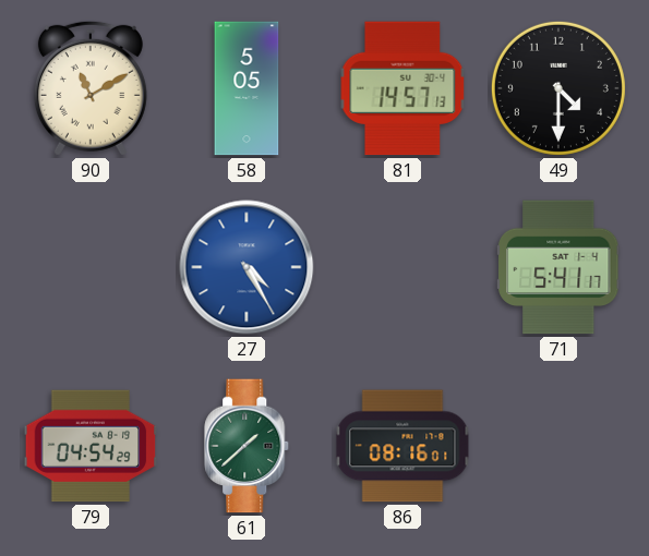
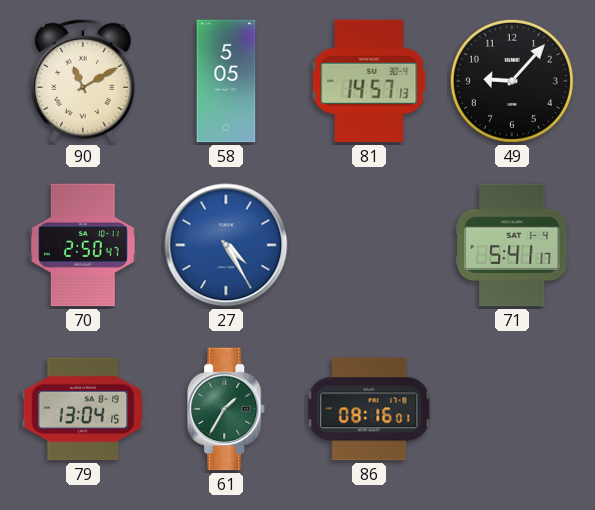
49: 4:30 -> 9:07 (512, 81)
70: none -> 2:50 (83, 245)
79: 04:54 -> 13:04 (83, 409)
61: 1:38 -> 1:35 (227, 409)
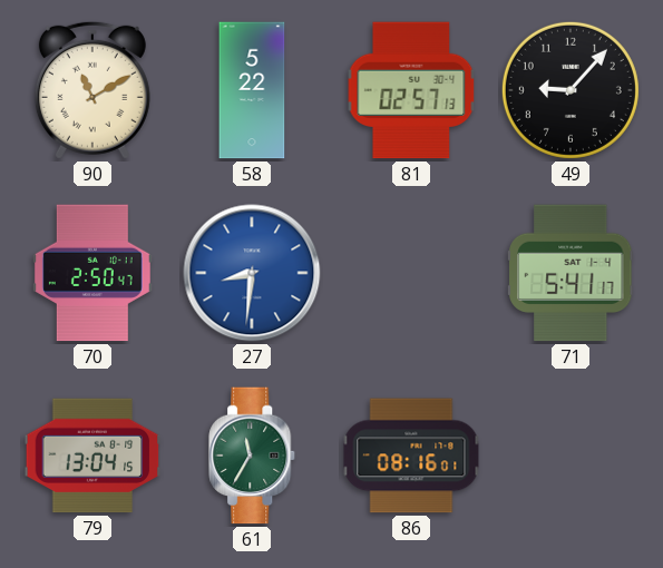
58: 5:05 -> 5:22 (252, 90)
81: 14:57 -> 02:57 (411, 90)
27: 4:25 -> 8:31 (252, 273)
61: 1:35 -> 11:35 (253, 456)
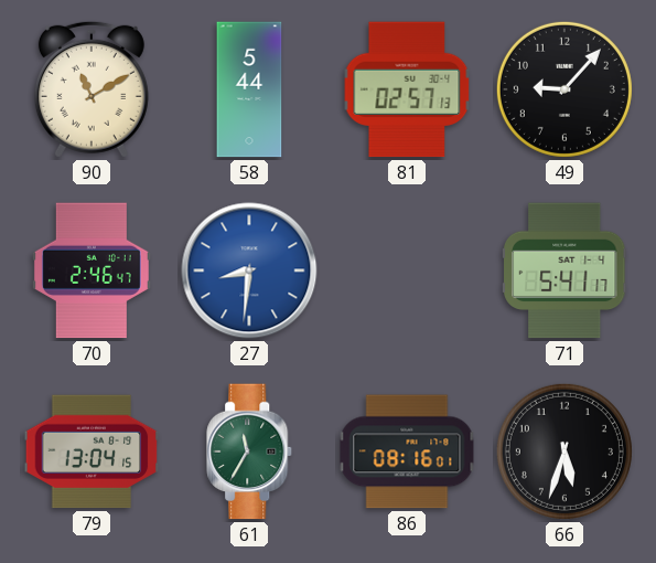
58: 5:22 -> 5:44 (249, 89)
70: 2:50 -> 2:46 (92, 270)
66: none -> 5:33 (564, 452)
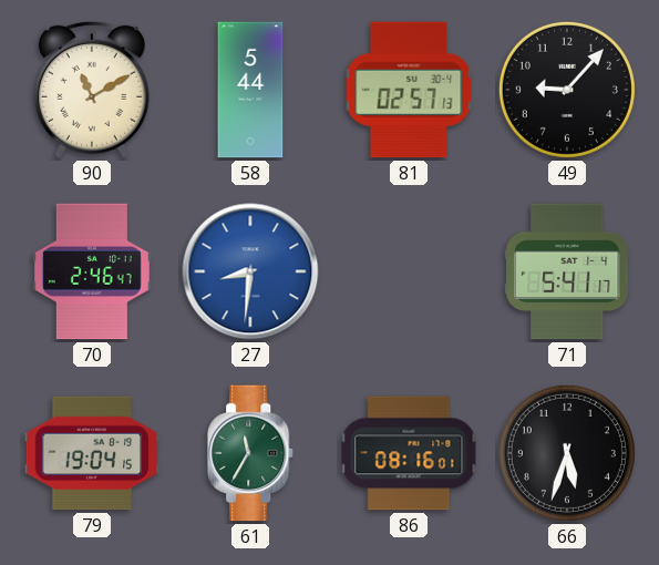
79: 13:04 -> 19:04 (92, 453)
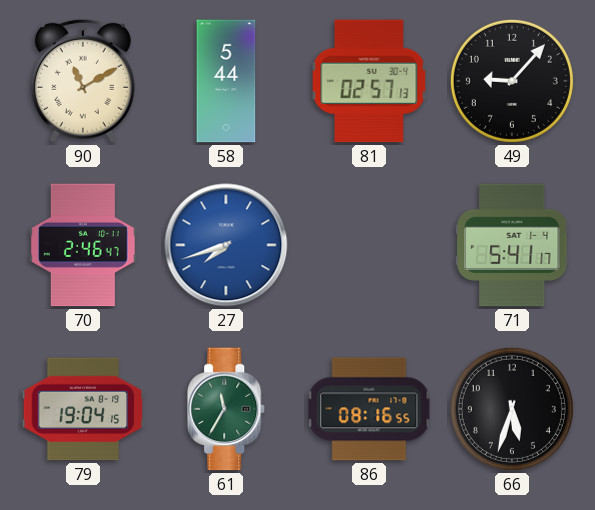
27: 8:31 -> 7:42 (226, 245)
86: 08:16:01 -> 08:16:55 (369, 409)
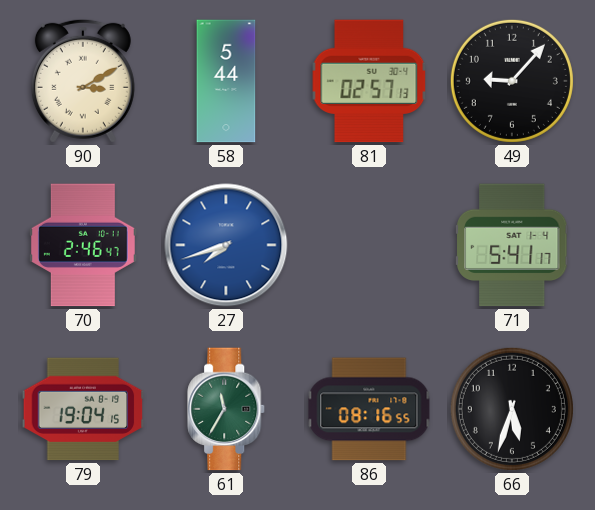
90: 11:10 -> 3:10 (83, 81)
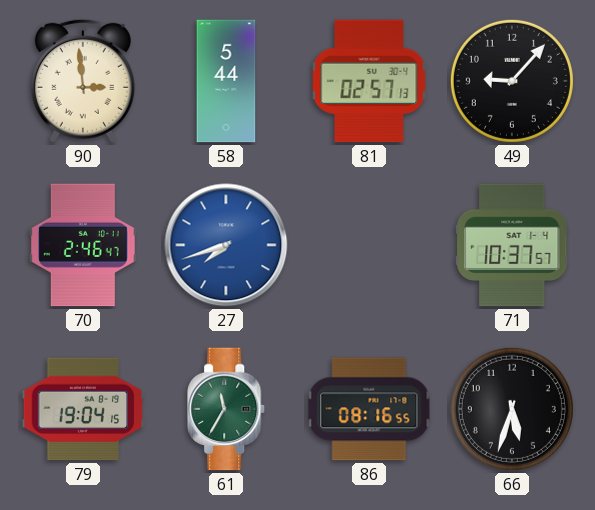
90: 3:10 -> 2:59 (83, 81)
71: 5:41 -> 10:37 (513, 245)
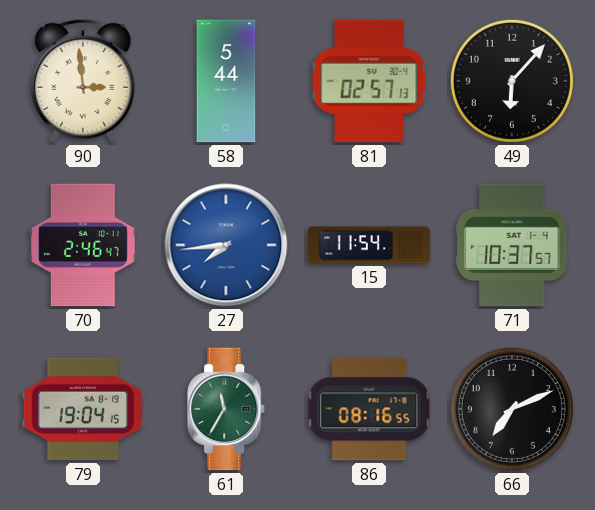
49: 9:07 -> 6:07 (512, 81)
27: 7:42 -> 7:44 (226, 245)
15: none -> 11:54 (369, 245)
66: 5:33 -> 7:11 (512, 409)
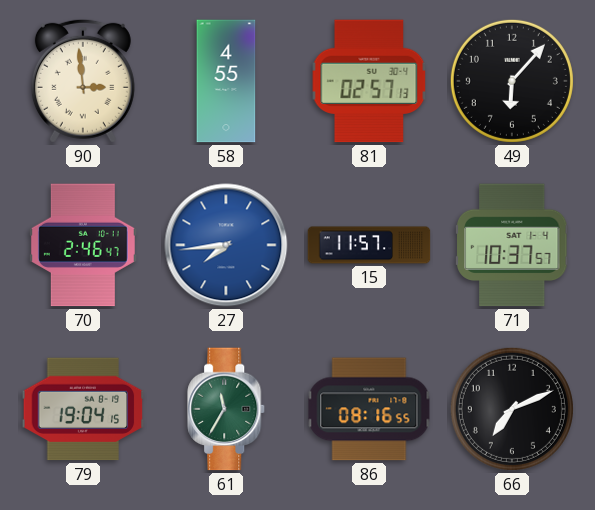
58: 5:44 -> 4:55 (226, 81)
15: 11:54 -> 11:57 (369, 245)
